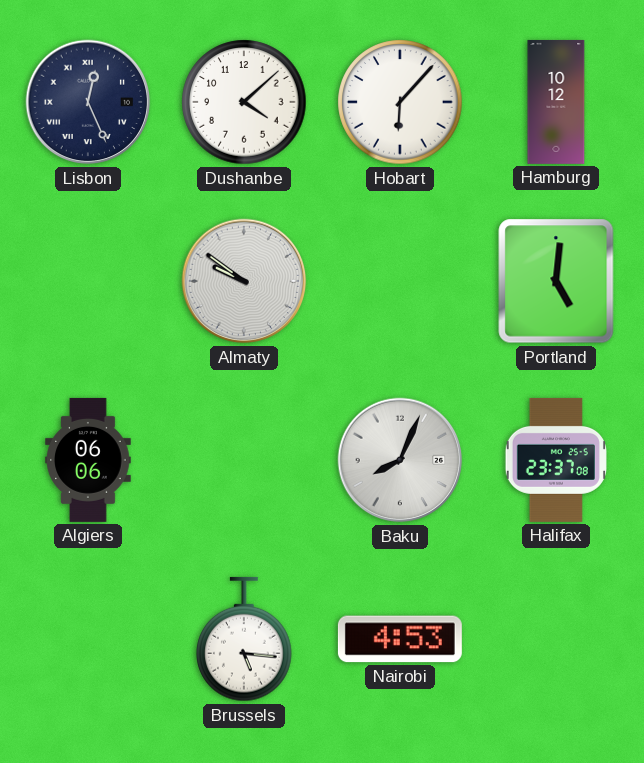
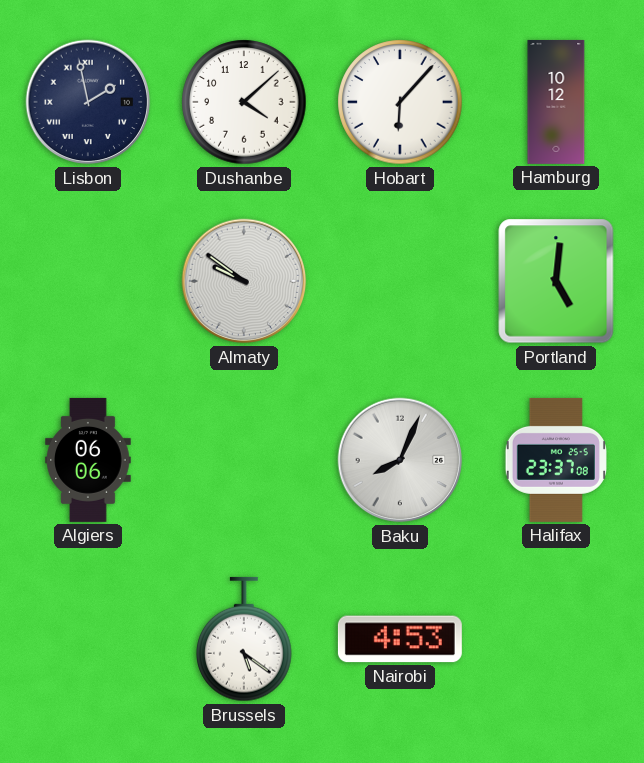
Lisbon: 12:26 -> 1:58 (88, 102)
Brussels: 5:16 -> 5:21 (244, 639)
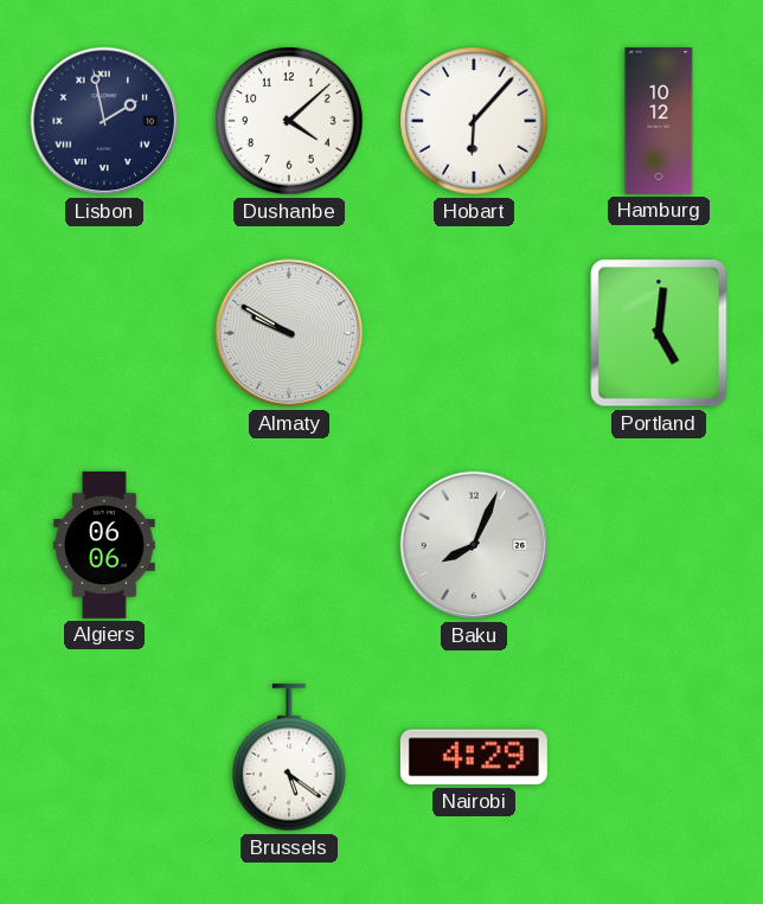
Almaty: 9:51 -> 9:50 (289, 333)
Halifax: 23:37 -> none (556, 460)
Nairobi: 4:53 -> 4:29 (474, 757)
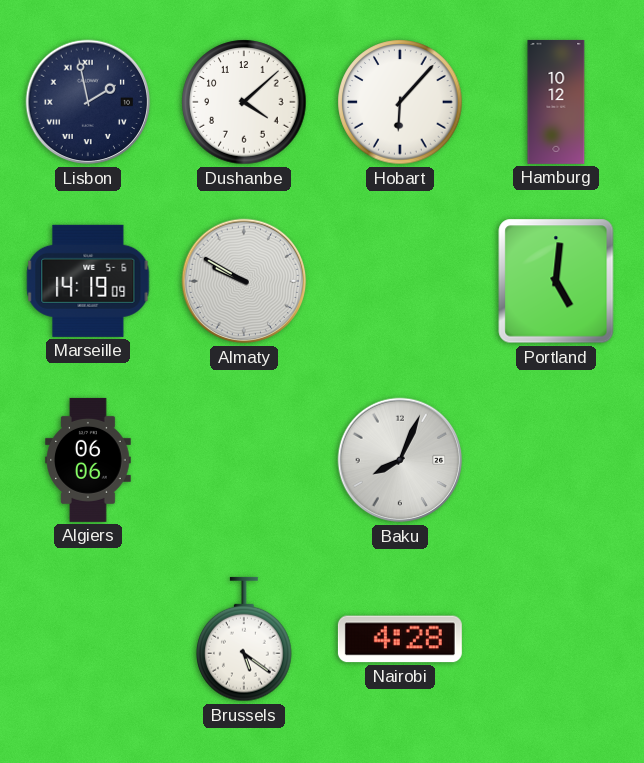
Marseille: none -> 14:19 (88, 281)
Nairobi: 4:29 -> 4:28 (400, 639)
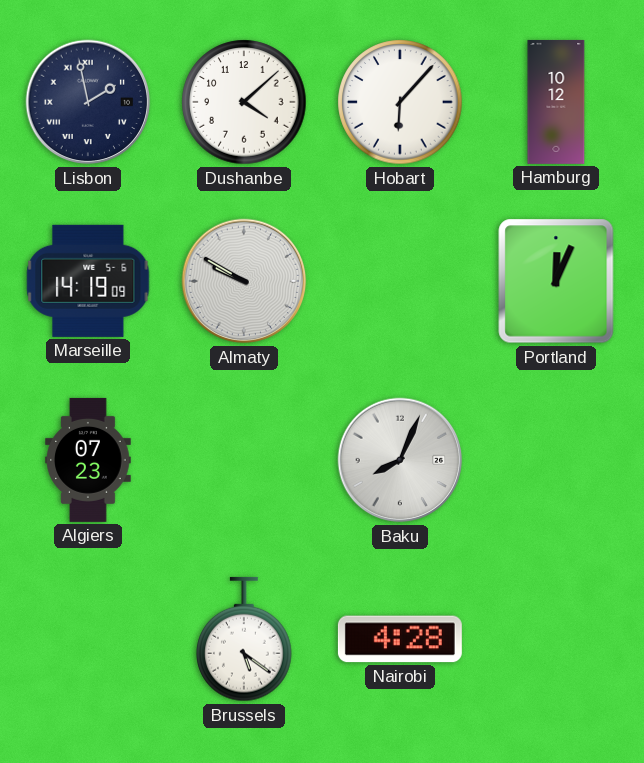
Portland: 5:01 -> 12:04 (556, 281)
Algiers: 06:06 -> 07:23 (88, 460)
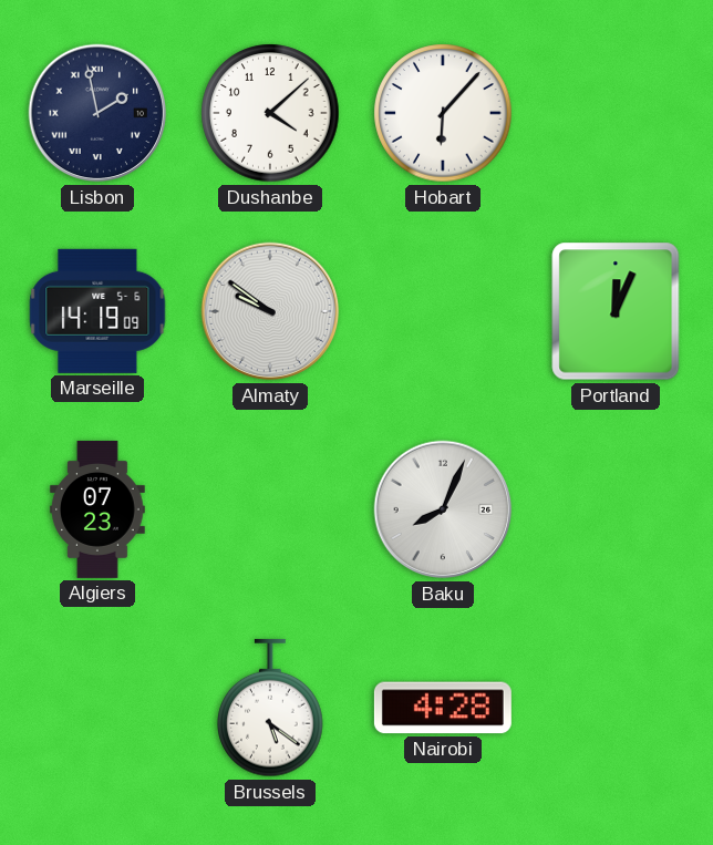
Hamburg: 10:12 -> none (556, 102)
Almaty: 9:50 -> 9:51 (270, 311)
